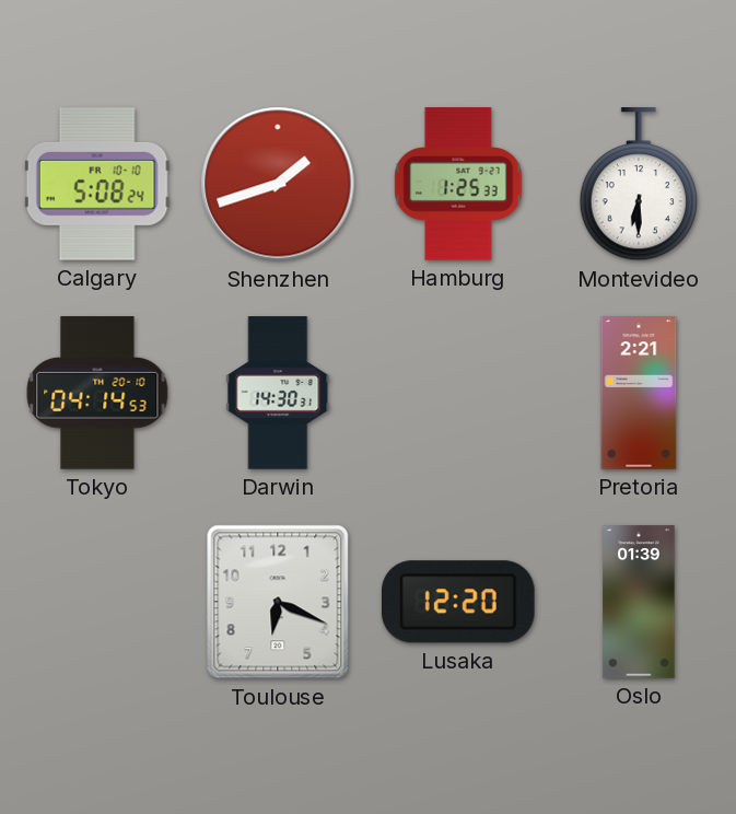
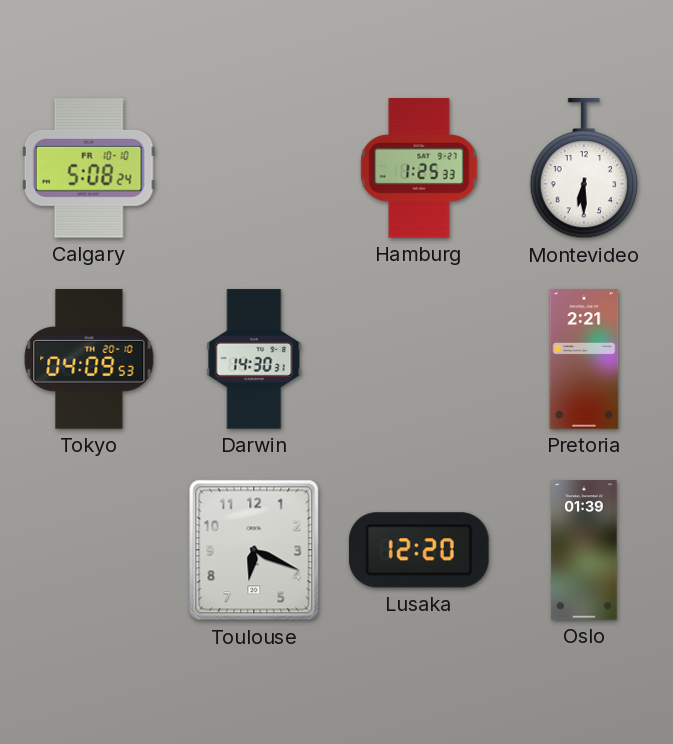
Shenzhen: 1:42 -> none (278, 184)
Tokyo: 04:14 -> 04:09 (89, 359)
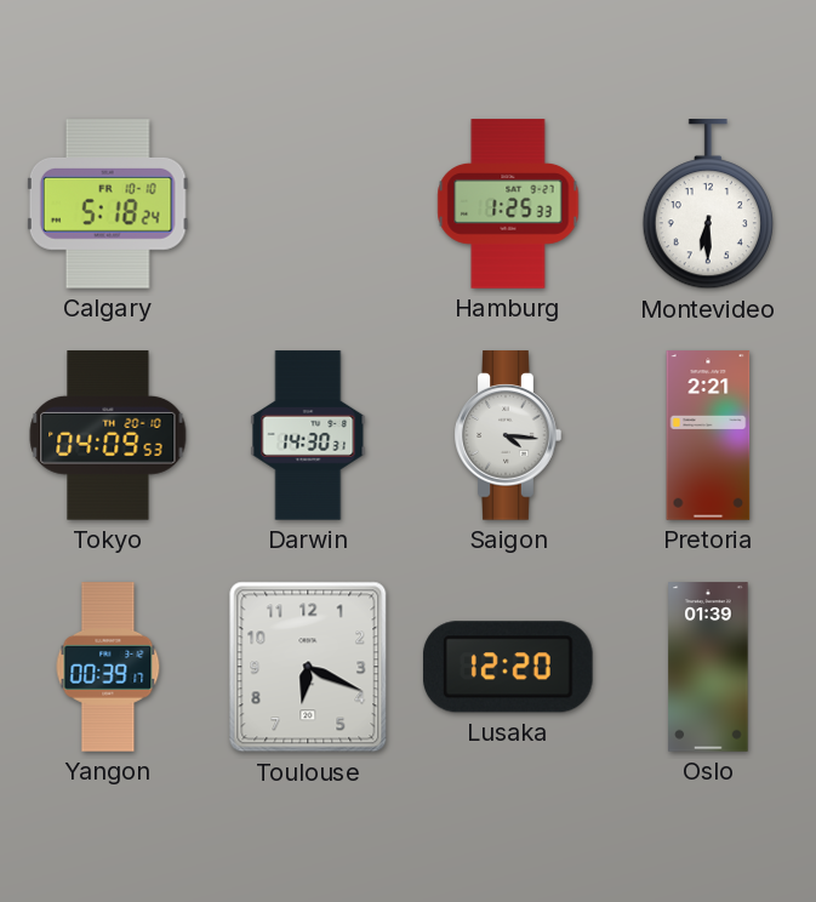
Calgary: 5:08 -> 5:18 (108, 204)
Saigon: none -> 4:16 (508, 435)
Yangon: none -> 00:39 (108, 667)
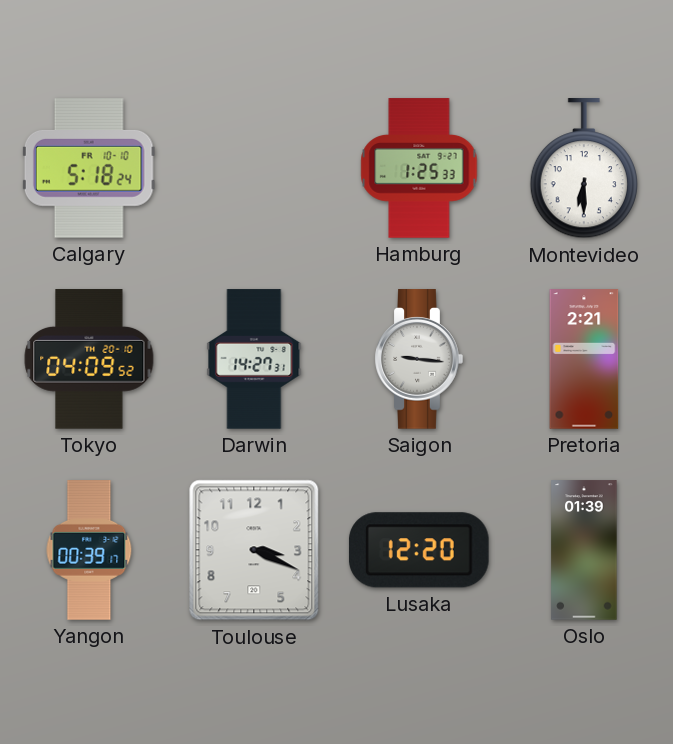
Tokyo: 04:09:53 -> 04:09:52 (89, 359)
Darwin: 14:30 -> 14:27 (254, 359)
Saigon: 4:16 -> 9:16 (419, 359)
Toulouse: 6:19 -> 3:19 (254, 550)
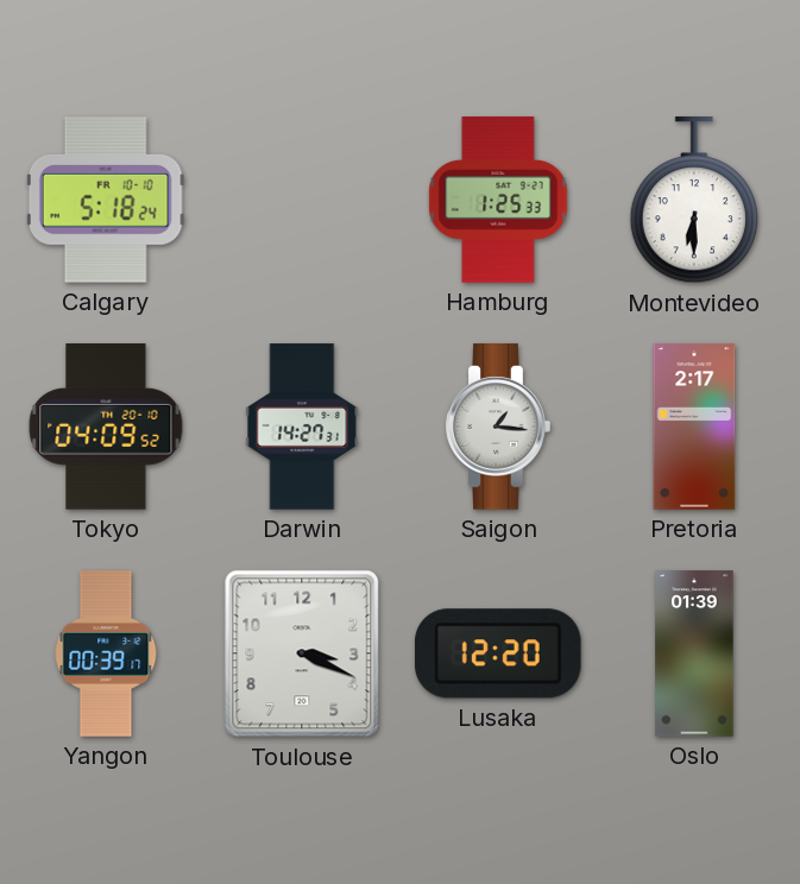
Saigon: 9:16 -> 1:16 (498, 427)
Pretoria: 2:21 -> 2:17 (694, 427)
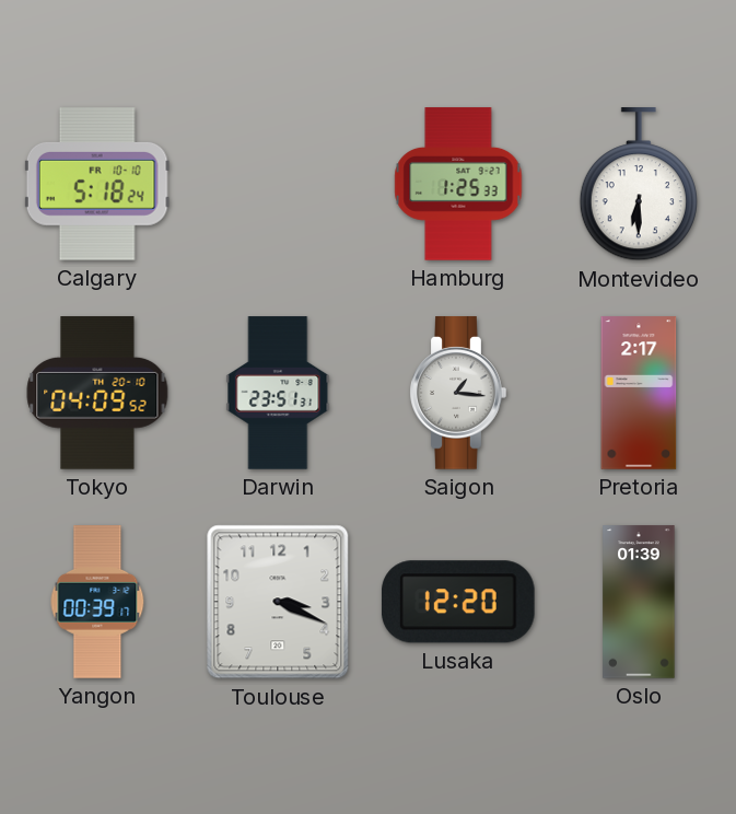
Darwin: 14:27 -> 23:51 (278, 393)
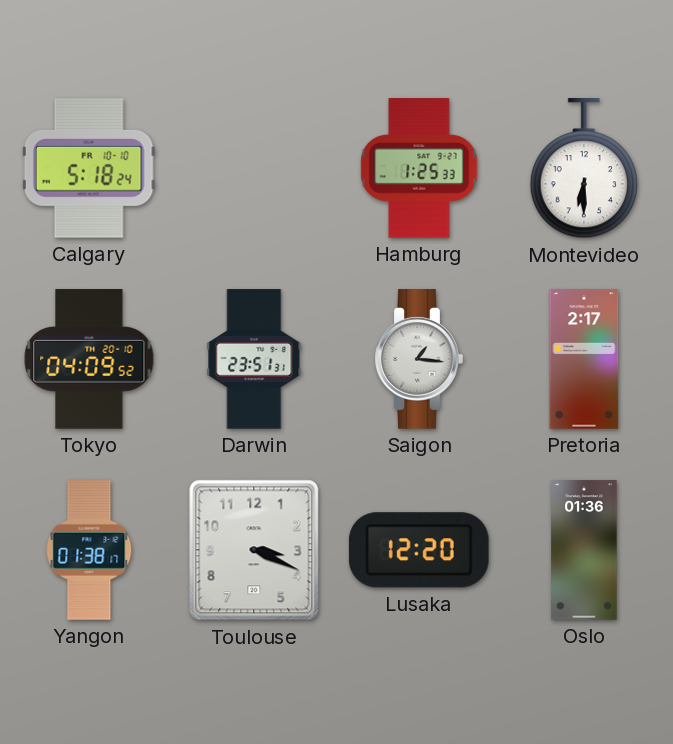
Yangon: 00:39 -> 01:38 (89, 550)
Oslo: 01:39 -> 01:36 (584, 550)
